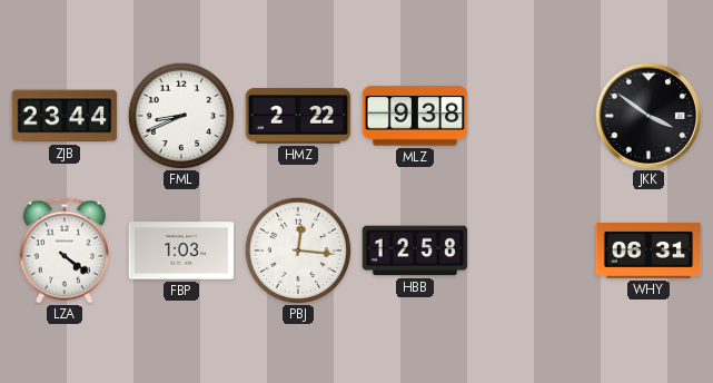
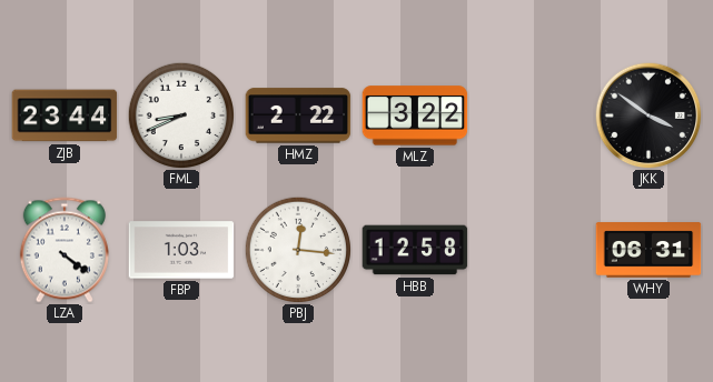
MLZ: 9:38 -> 3:22 (415, 115)
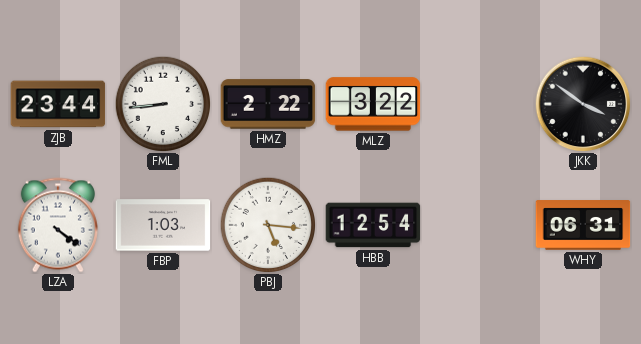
FML: 8:41 -> 8:44 (162, 103)
PBJ: 12:16 -> 5:16 (267, 224)
HBB: 12:58 -> 12:54 (373, 225)
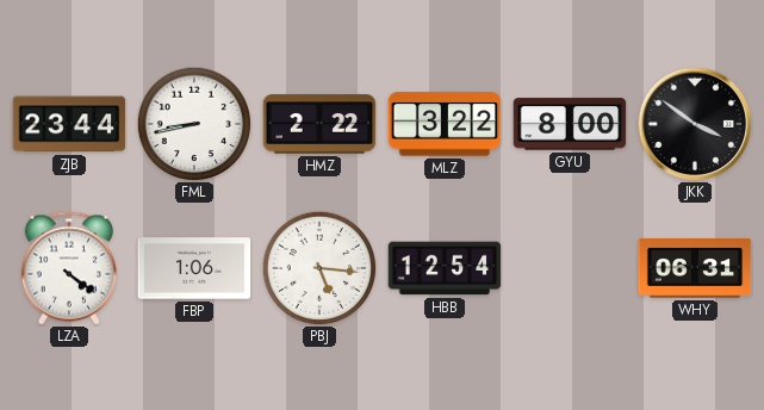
FML: 8:44 -> 8:43 (193, 123)
GYU: none -> 8:00 (570, 124)
FBP: 1:03 -> 1:06 (194, 268)
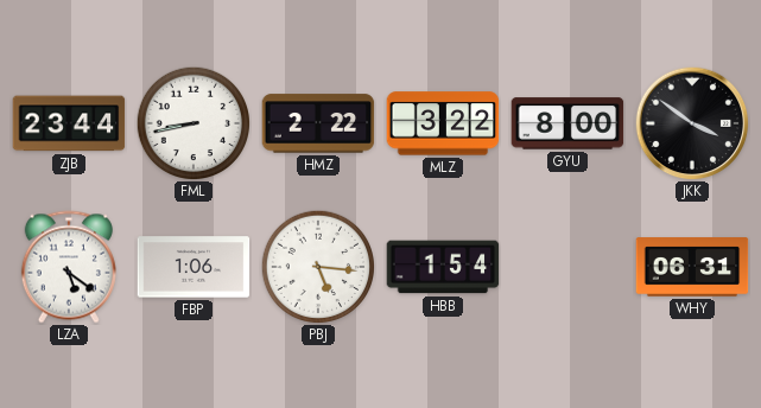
LZA: 4:21 -> 5:21 (69, 267)
HBB: 12:54 -> 1:54 (443, 267)
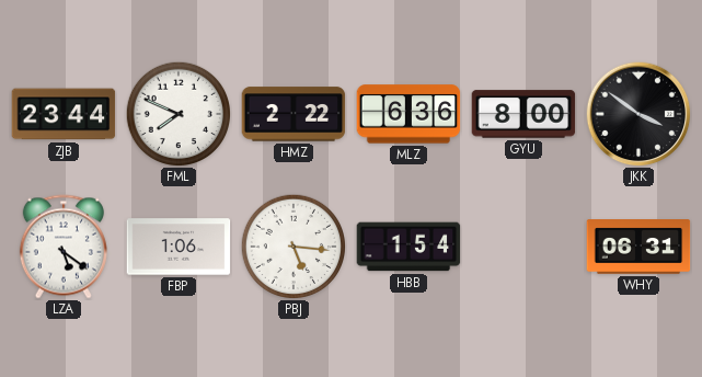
FML: 8:43 -> 7:49 (177, 113)
MLZ: 3:22 -> 6:36 (408, 114)
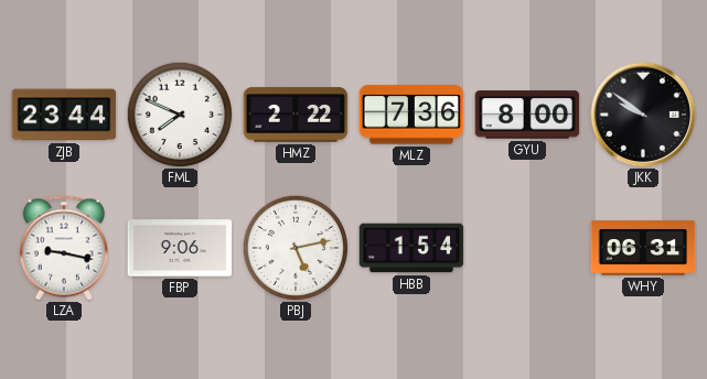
MLZ: 6:36 -> 7:36 (411, 115)
JKK: 3:51 -> 9:51 (643, 115)
LZA: 5:21 -> 9:17 (64, 248)
FBP: 1:06 -> 9:06 (180, 248)
PBJ: 5:16 -> 5:13 (294, 247)
